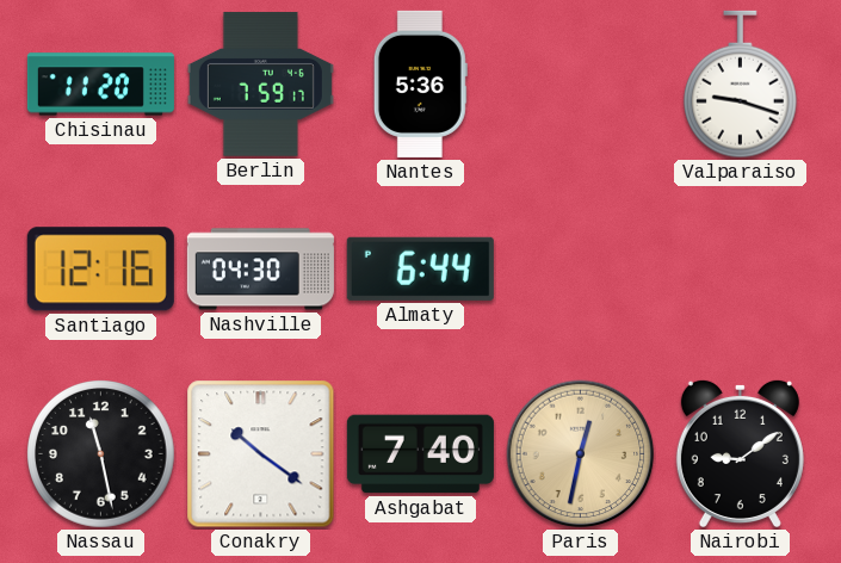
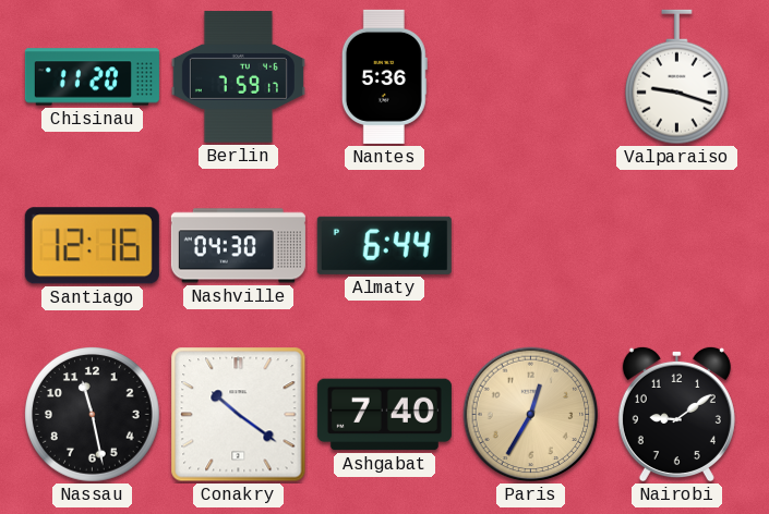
Paris: 12:32 -> 12:35 (531, 415)
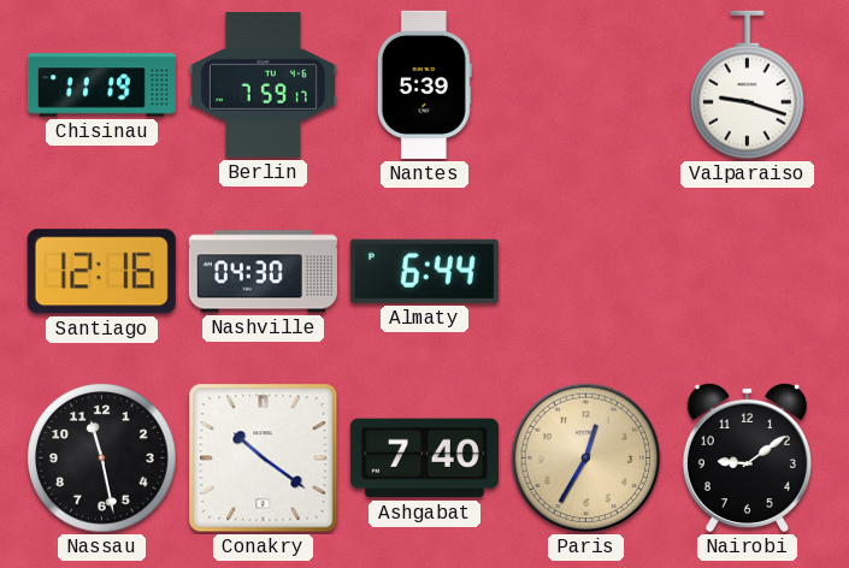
Chisinau: 11:20 -> 11:19 (101, 85)
Nantes: 5:36 -> 5:39 (424, 84)
